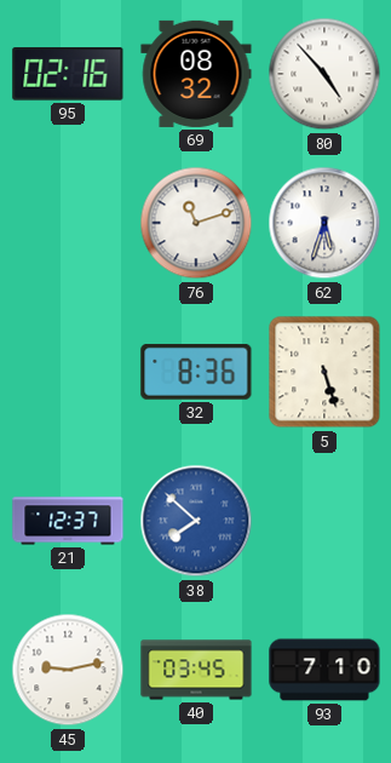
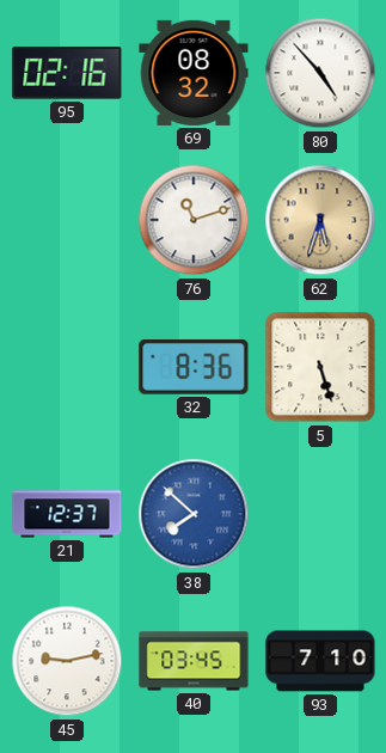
62 dial: white -> champagne (320, 220)
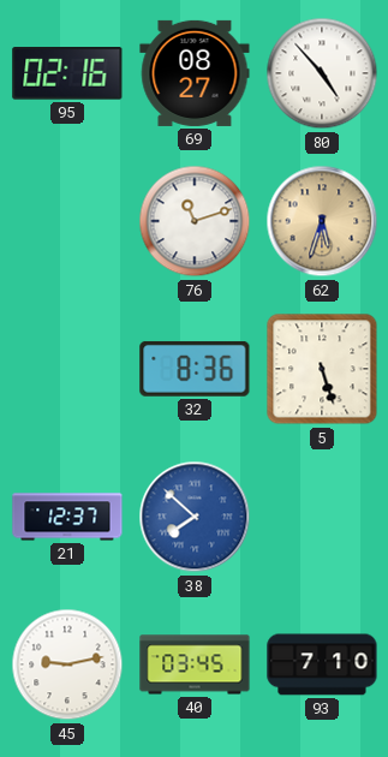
69: 08:32 -> 08:27 (195, 73)
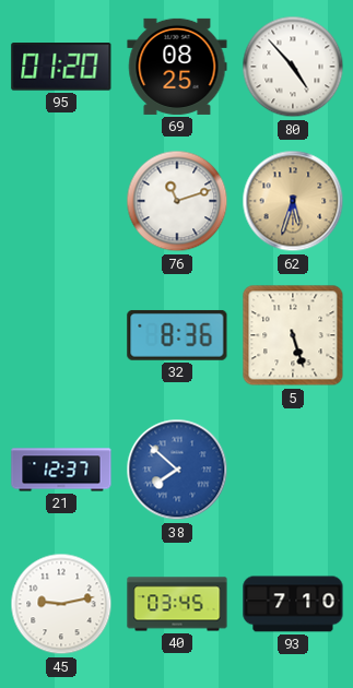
95: 02:16 -> 01:20 (61, 68)
69: 08:27 -> 08:25 (177, 67)
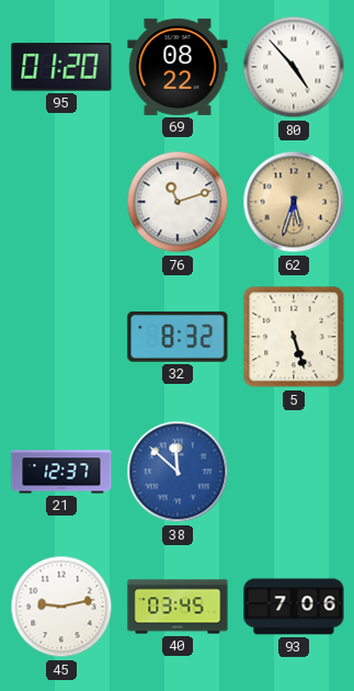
69: 08:25 -> 08:22 (178, 67)
32: 8:36 -> 8:32 (178, 337)
38: 7:52 -> 11:52 (178, 472)
93: 7:10 -> 7:06 (294, 607)
